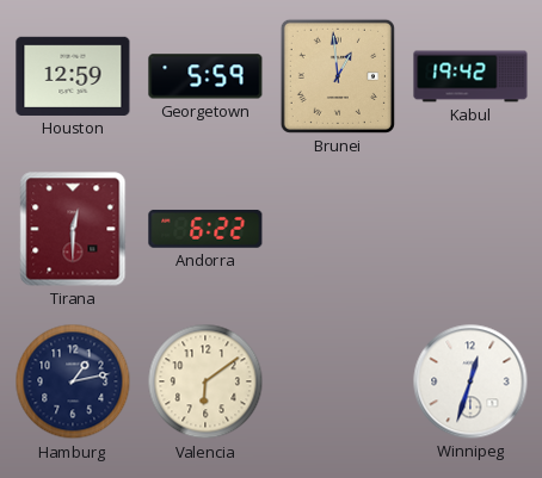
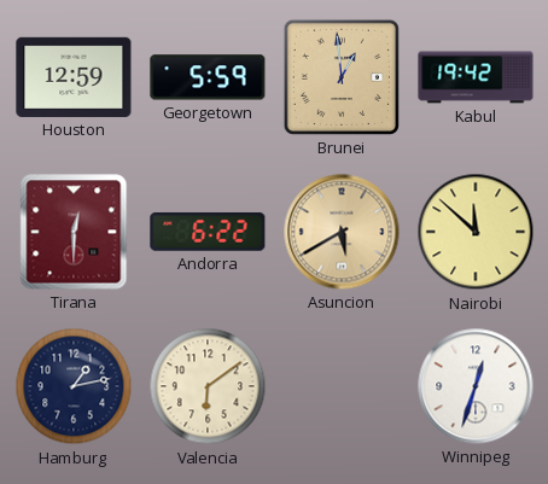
Asuncion: none -> 5:40 (342, 232)
Nairobi: none -> 11:52 (476, 232)
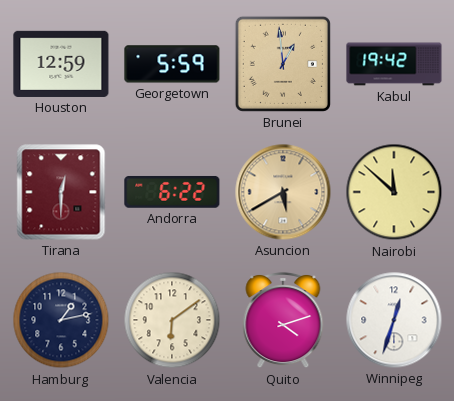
Quito: none -> 4:12 (283, 320)
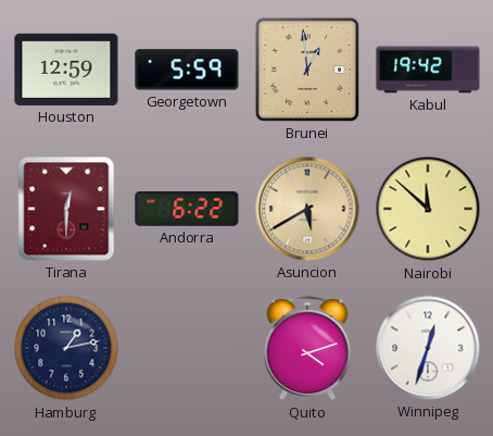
Valencia: 6:09 -> none (172, 320)
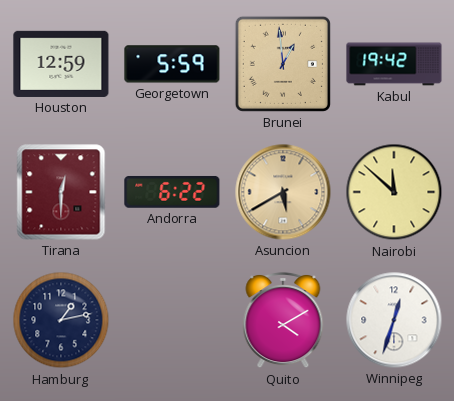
Quito: 4:12 -> 4:10 (283, 320)
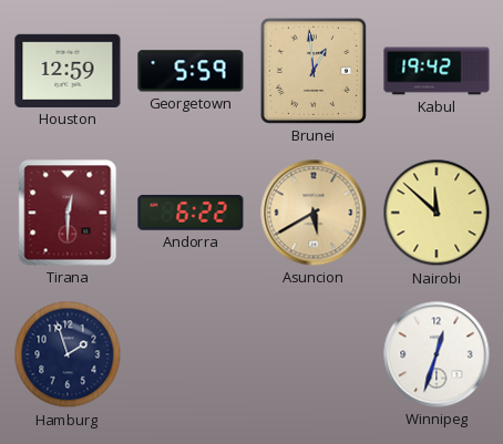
Hamburg: 1:13 -> 1:57 (68, 354)
Quito: 4:10 -> none (283, 320)
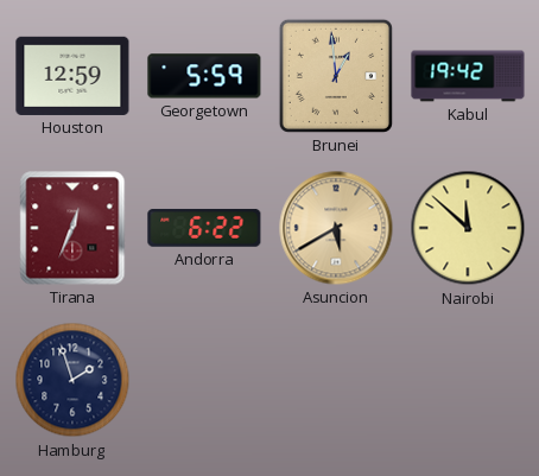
Tirana: 12:30 -> 12:34 (72, 228)
Winnipeg: 12:33 -> none (437, 354)
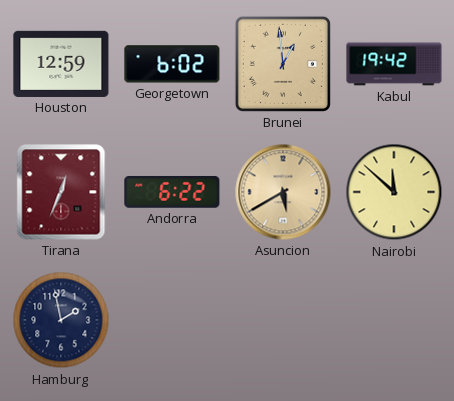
Georgetown: 5:59 -> 6:02 (172, 64)
Hamburg: 1:57 -> 1:58 (61, 320)
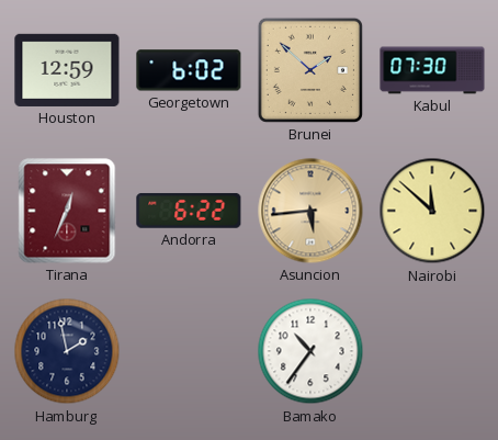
Brunei: 12:59 -> 1:52 (310, 70)
Kabul: 19:42 -> 07:30 (432, 70)
Asuncion: 5:40 -> 5:44 (310, 211)
Bamako: none -> 10:36 (310, 351)
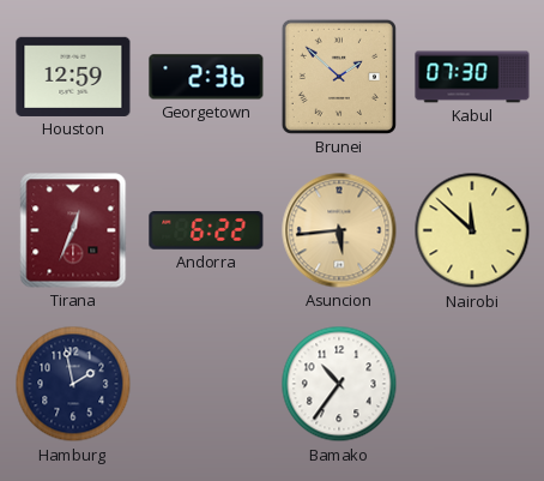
Georgetown: 6:02 -> 2:36 (206, 77)
